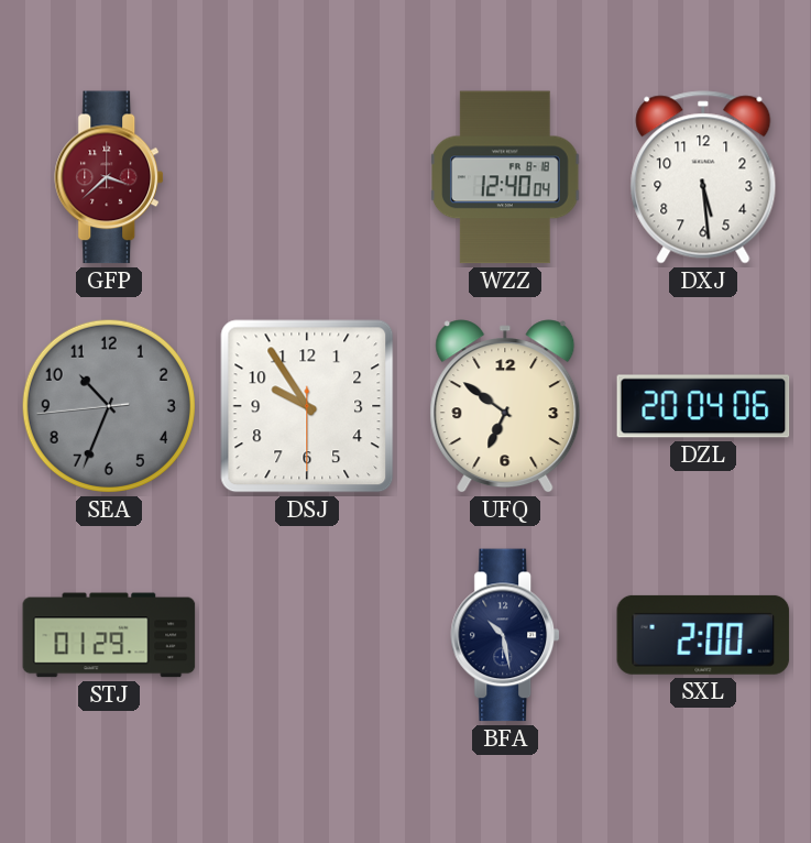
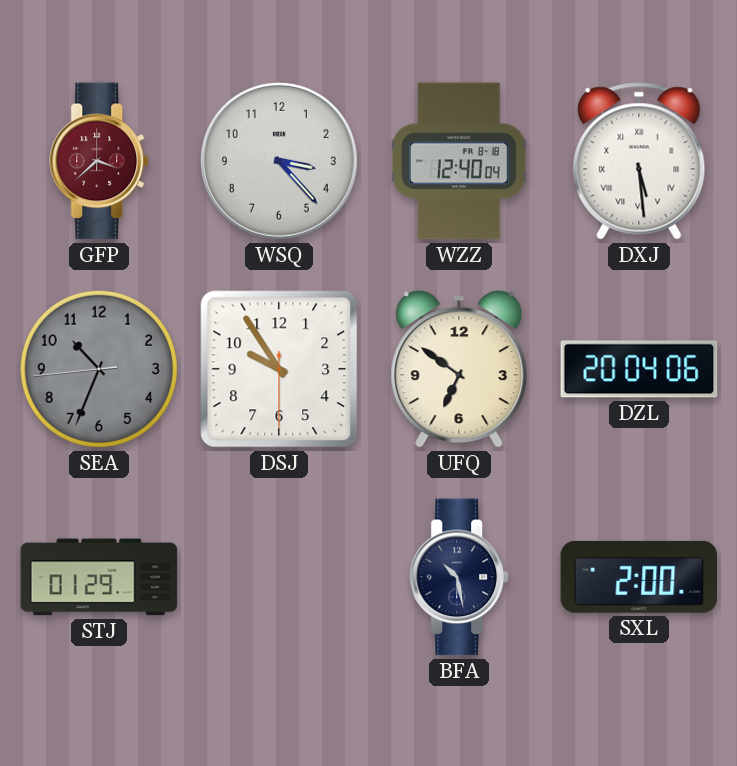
WSQ: none -> 3:23 (279, 161)
DXJ numerals: Arabic -> Roman (639, 161)
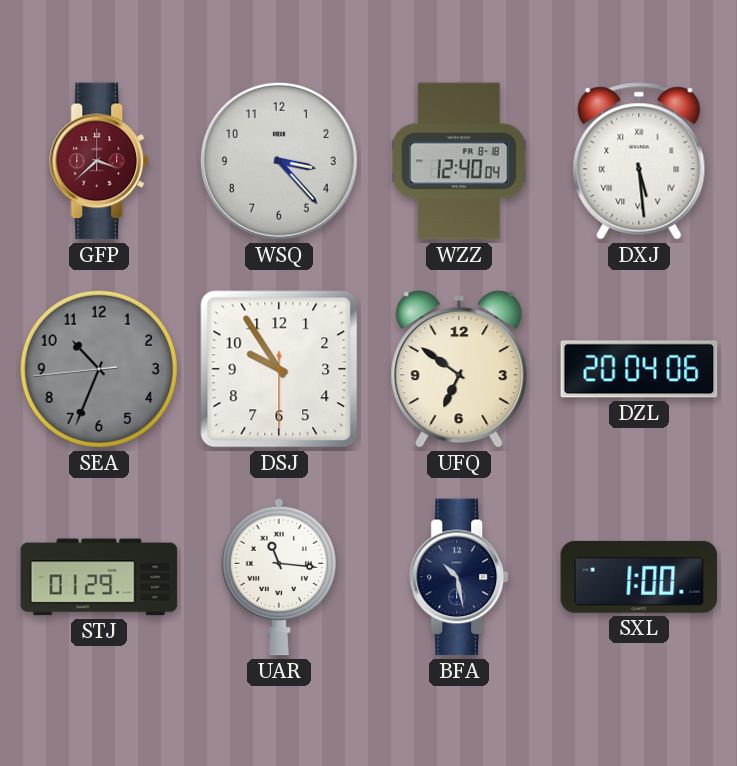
UAR: none -> 11:16 (279, 577)
SXL: 2:00 -> 1:00 (639, 577)
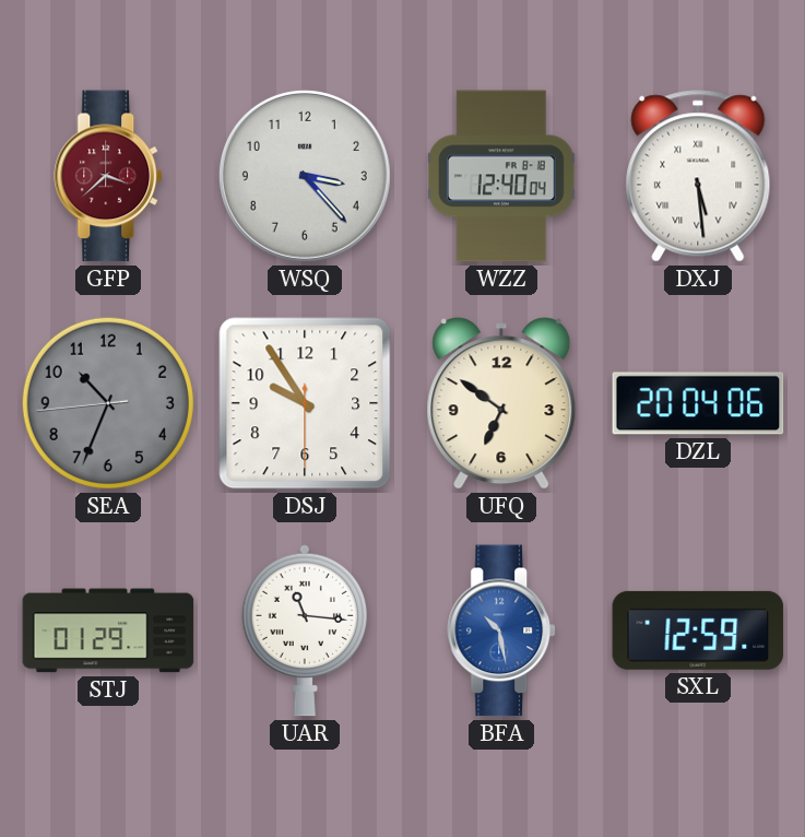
BFA dial: navy -> blue (502, 630)
SXL: 1:00 -> 12:59 (698, 630)
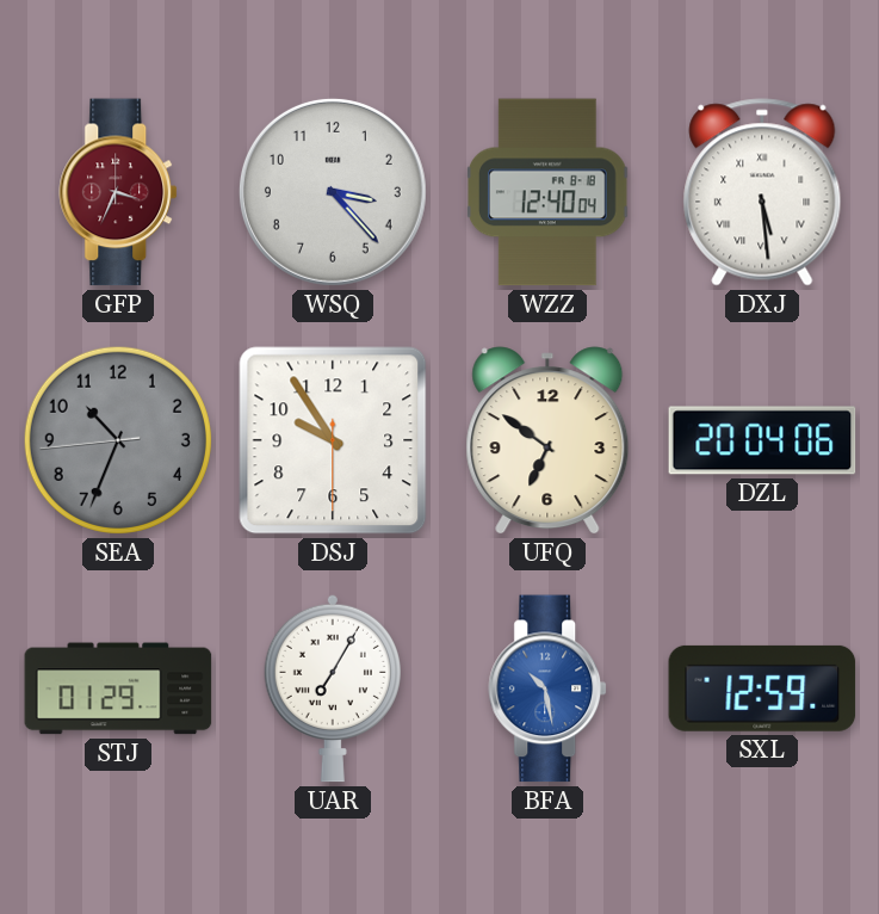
GFP: 3:38 -> 3:34 (119, 192)
UAR: 11:16 -> 7:05 (333, 688)
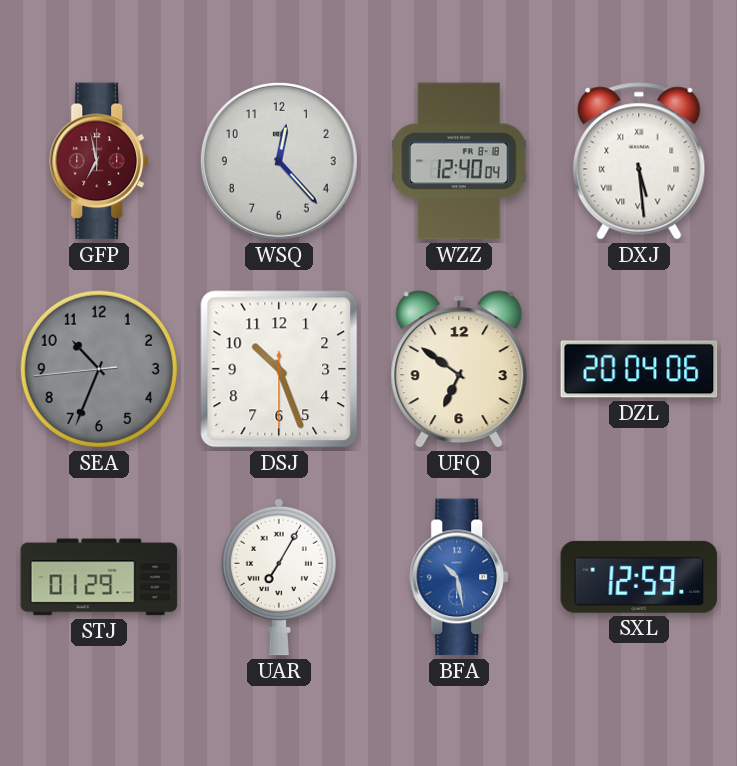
GFP: 3:34 -> 6:58 (100, 161)
WSQ: 3:23 -> 12:23 (279, 161)
DSJ: 9:54 -> 10:26 (279, 369)
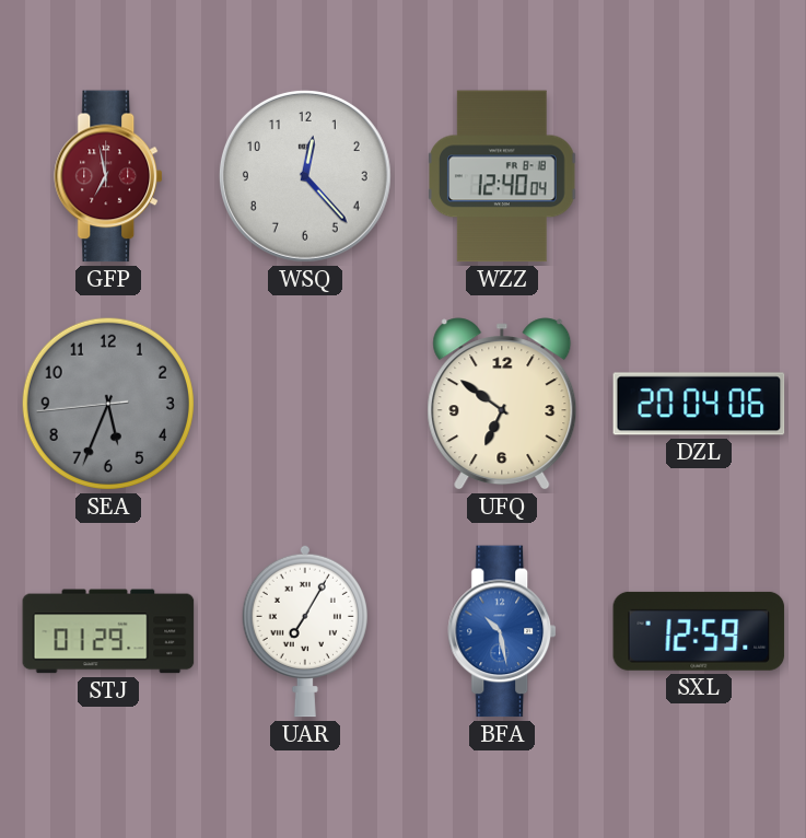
DXJ: 5:29 -> none (639, 161)
SEA: 10:33 -> 5:33 (108, 404)
DSJ: 10:26 -> none (279, 369)
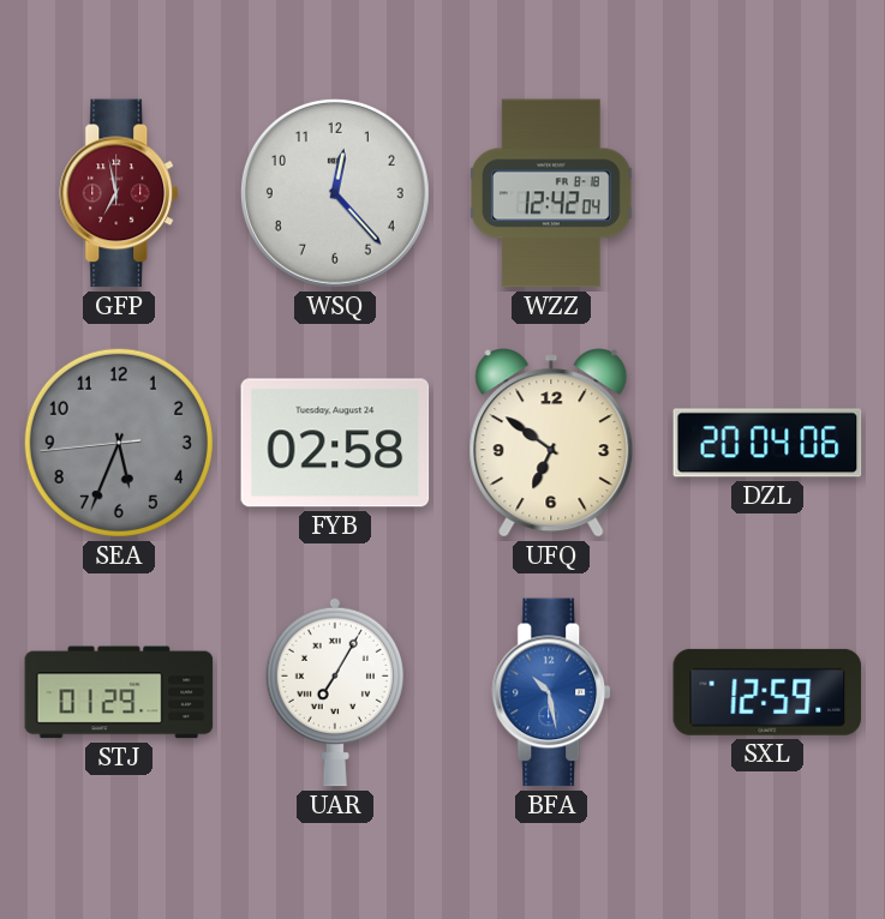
WZZ: 12:40 -> 12:42 (552, 193)
FYB: none -> 02:58 (335, 443)
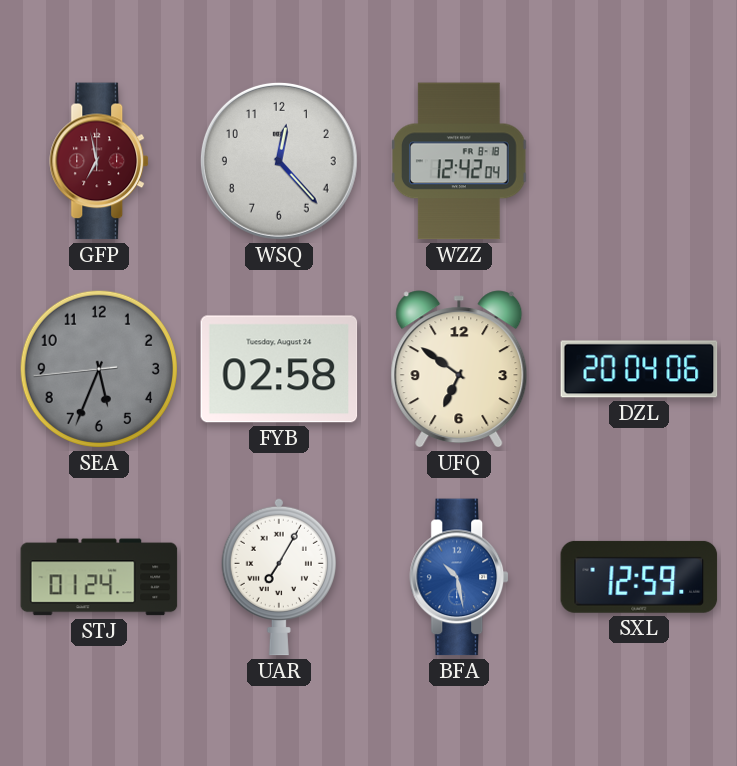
STJ: 01:29 -> 01:24 (99, 577)
